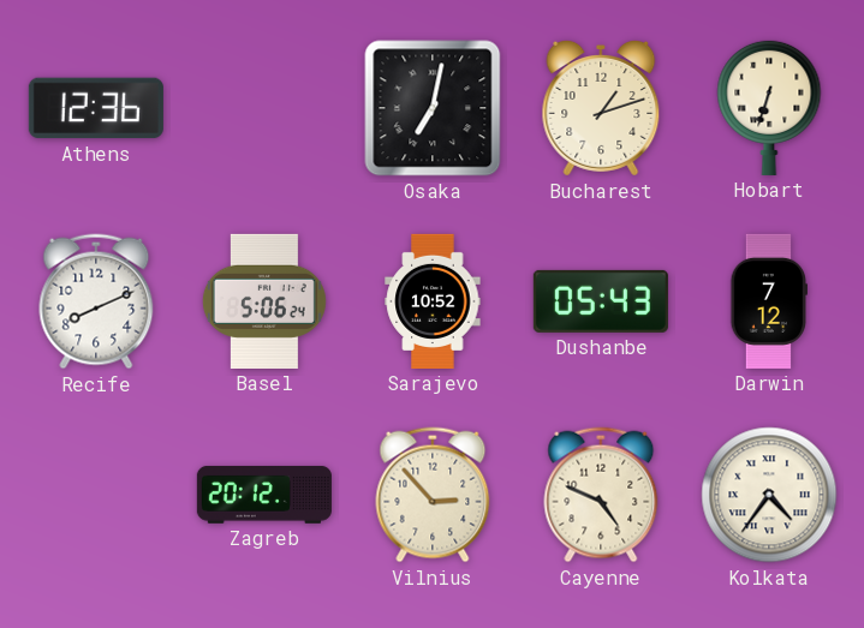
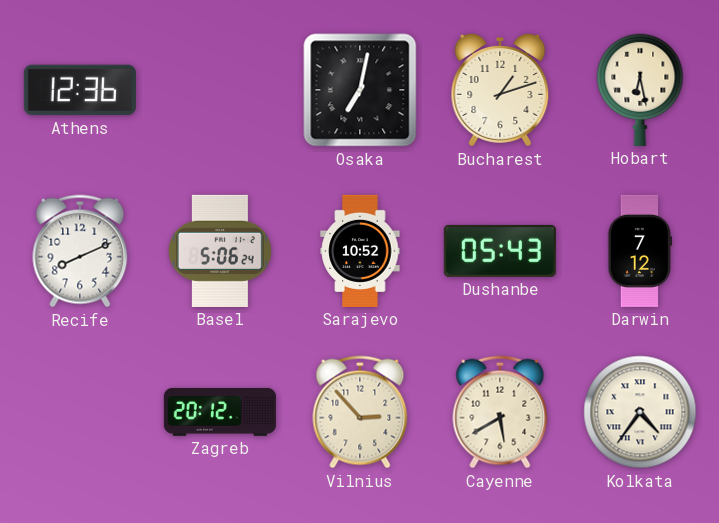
Hobart: 6:33 -> 6:28 (640, 89)
Cayenne: 4:49 -> 5:40 (500, 412)
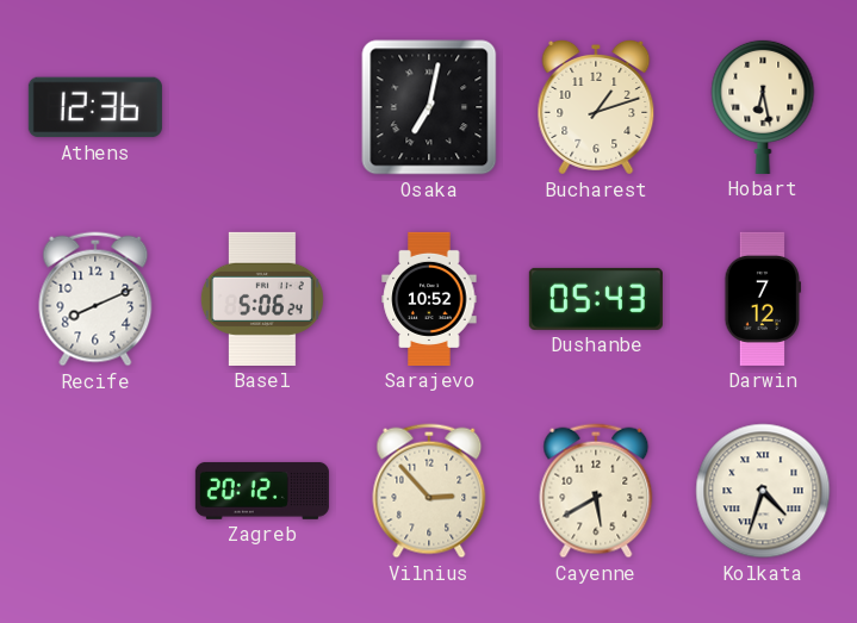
Kolkata: 4:36 -> 4:33 (763, 491)
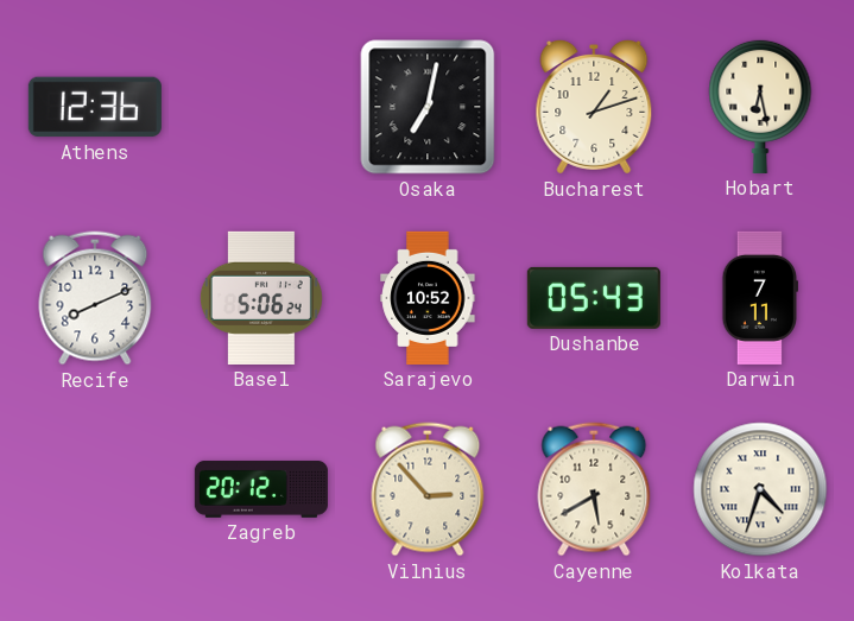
Darwin: 7:12 -> 7:11 (759, 298)
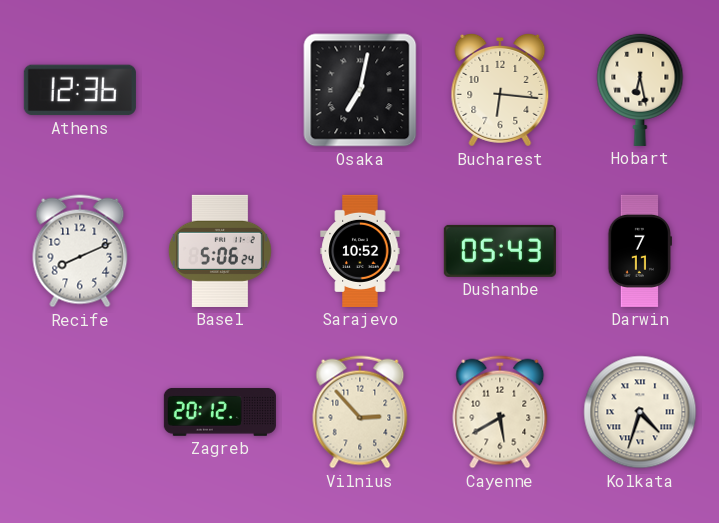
Bucharest: 1:12 -> 6:16 (500, 90)
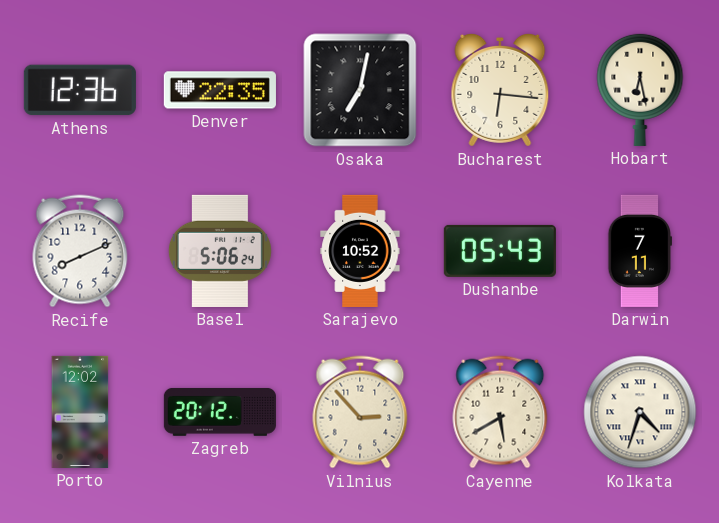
Denver: none -> 22:35 (220, 90)
Porto: none -> 12:02 (80, 412)
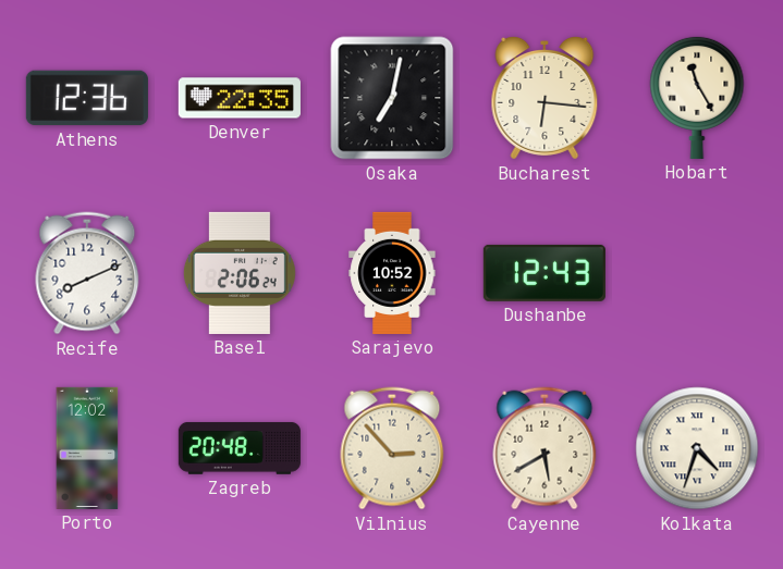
Hobart: 6:28 -> 11:25 (697, 97)
Basel: 5:06 -> 2:06 (240, 273)
Dushanbe: 05:43 -> 12:43 (545, 273)
Darwin: 7:11 -> none (639, 251)
Zagreb: 20:12 -> 20:48 (240, 448)
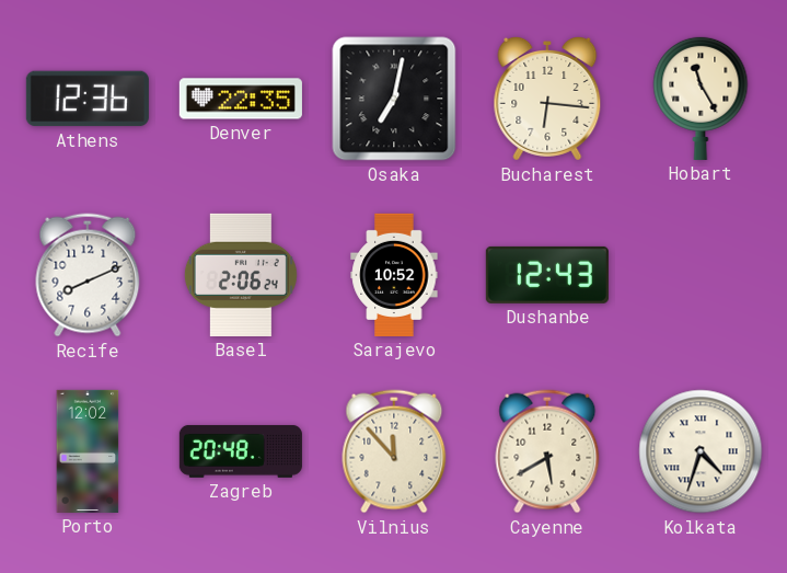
Vilnius: 2:53 -> 11:53 (394, 451)
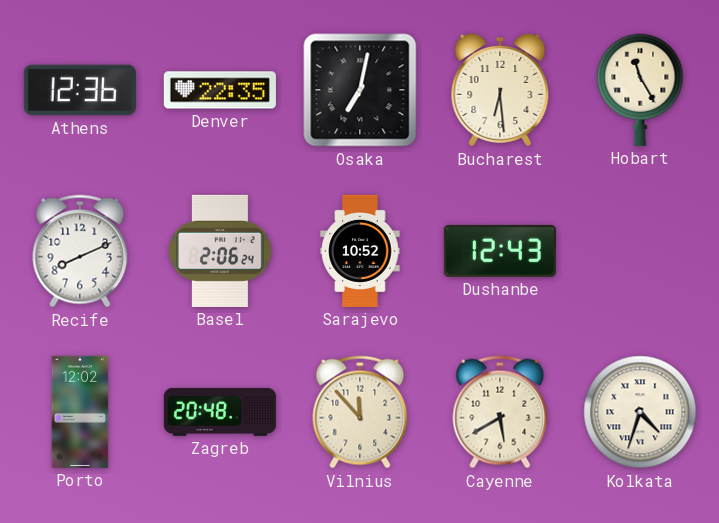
Bucharest: 6:16 -> 6:29 (500, 90)
